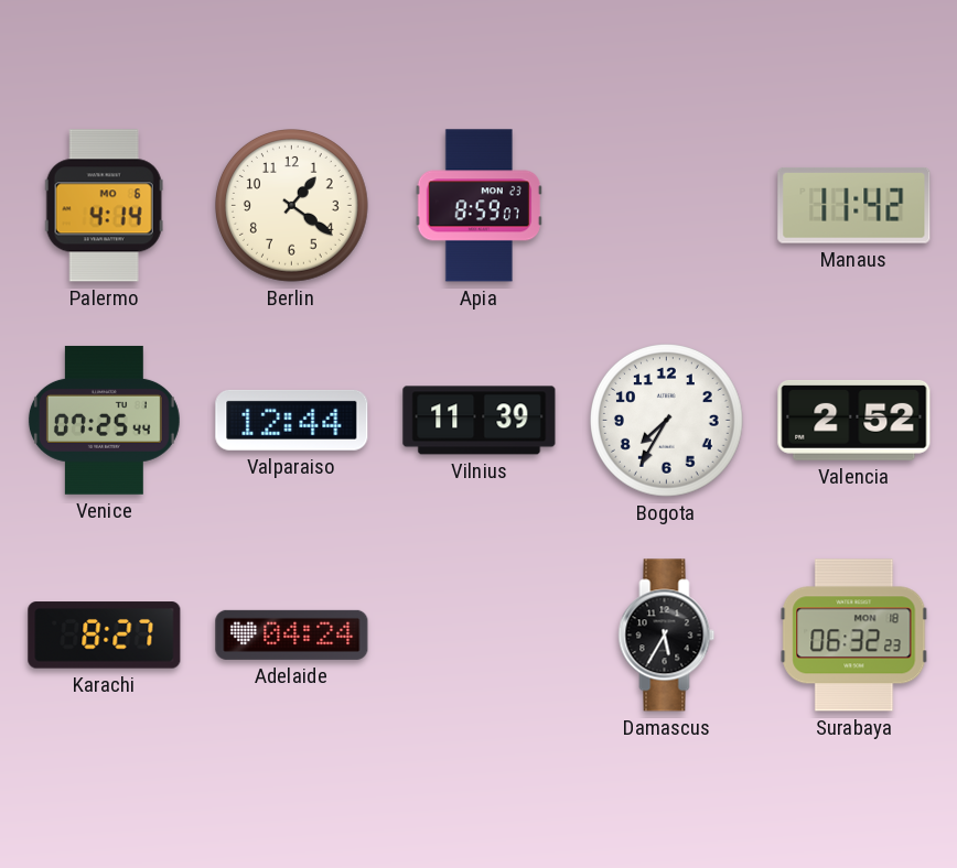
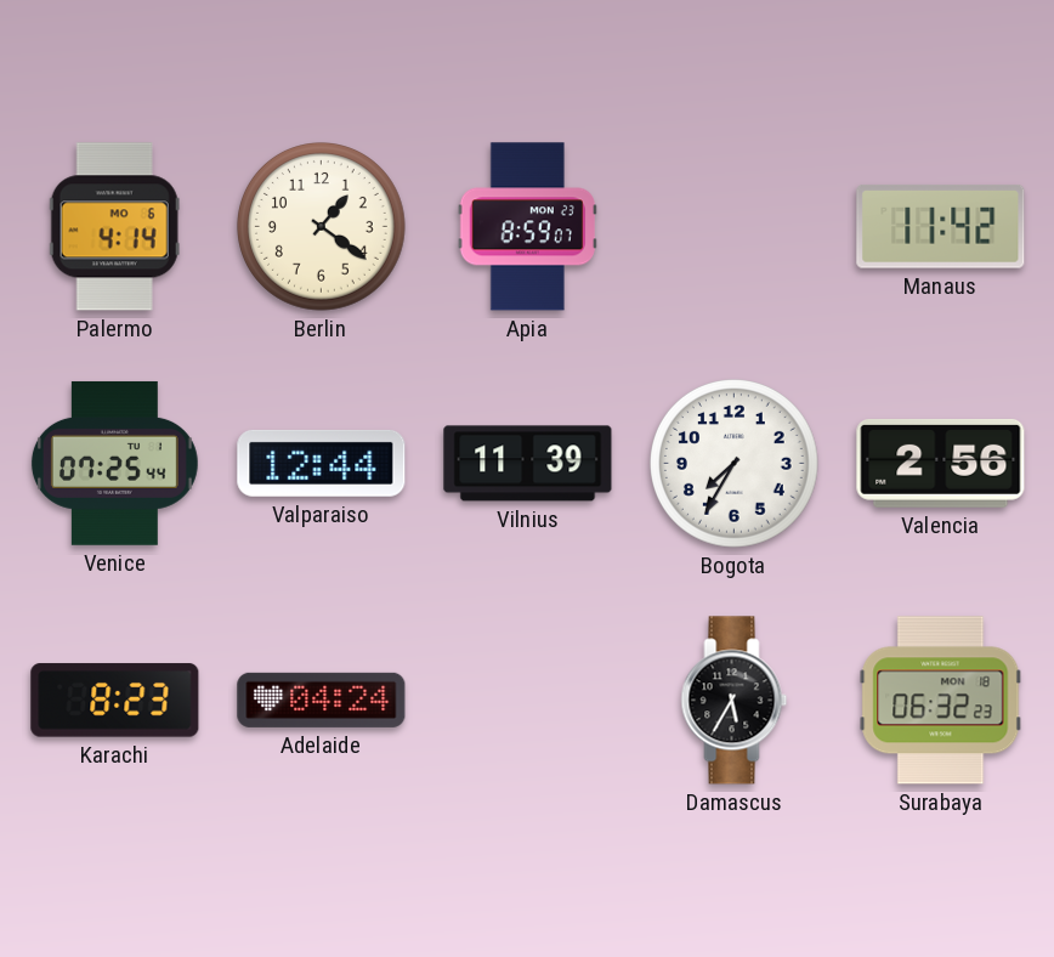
Valencia: 2:52 -> 2:56 (941, 463)
Karachi: 8:27 -> 8:23 (115, 701)
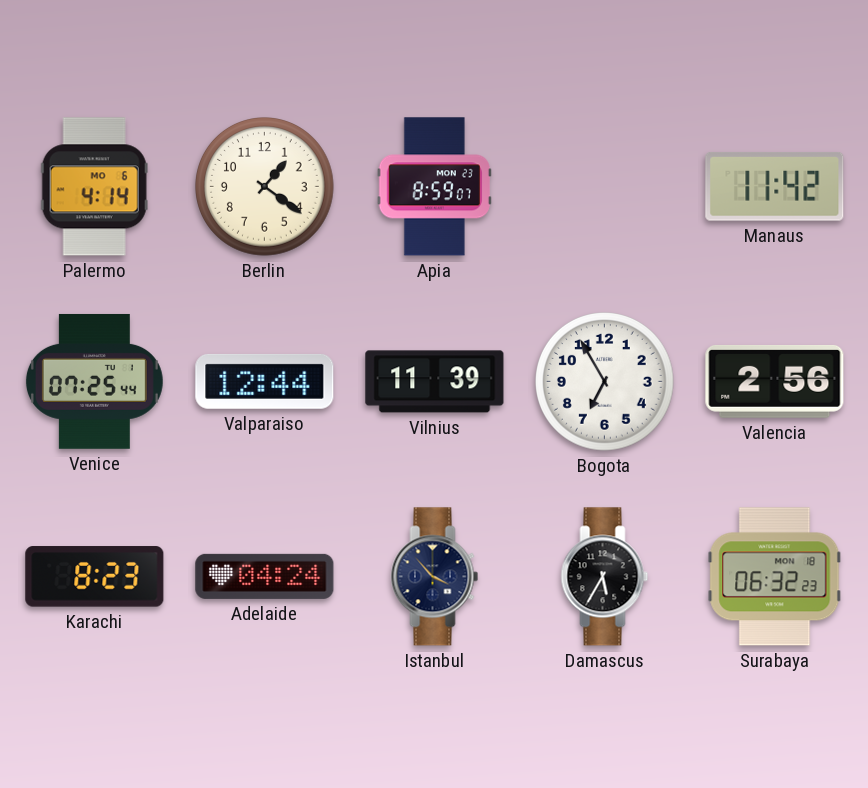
Bogota: 7:35 -> 6:55 (605, 382)
Istanbul: none -> 3:53 (435, 577)
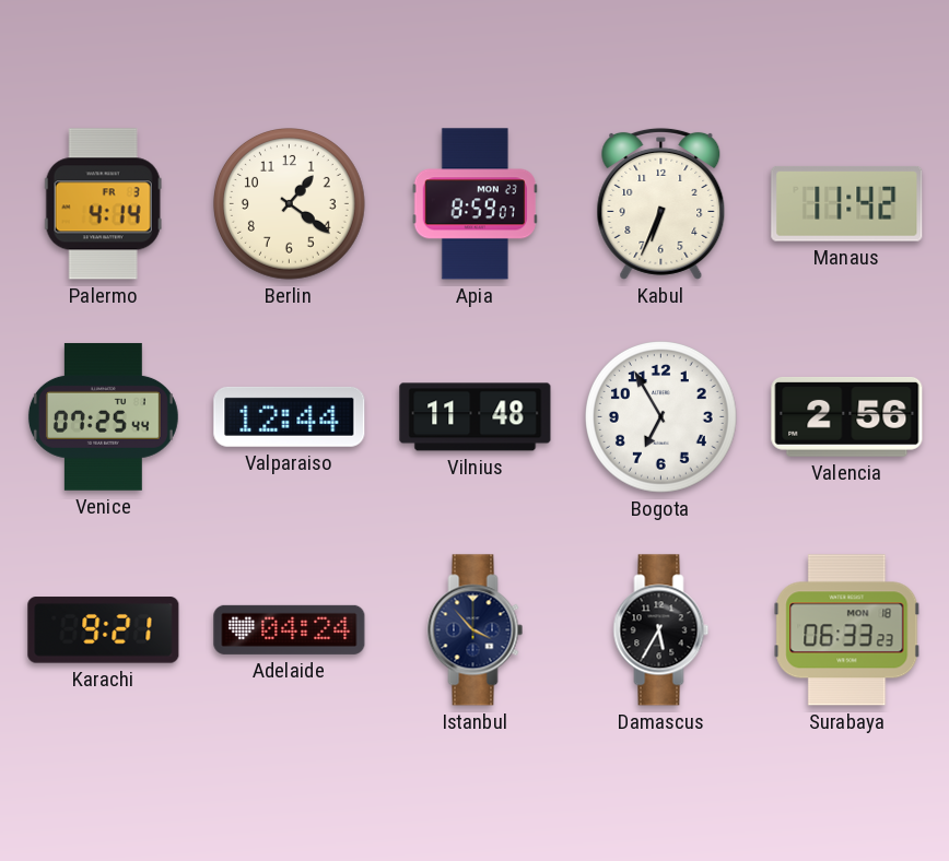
Palermo date: MO 6 -> FR 3 (103, 204)
Kabul: none -> 6:34 (661, 203)
Vilnius: 11:39 -> 11:48 (476, 417)
Karachi: 8:23 -> 9:21 (104, 630)
Surabaya: 06:32 -> 06:33 (847, 630)
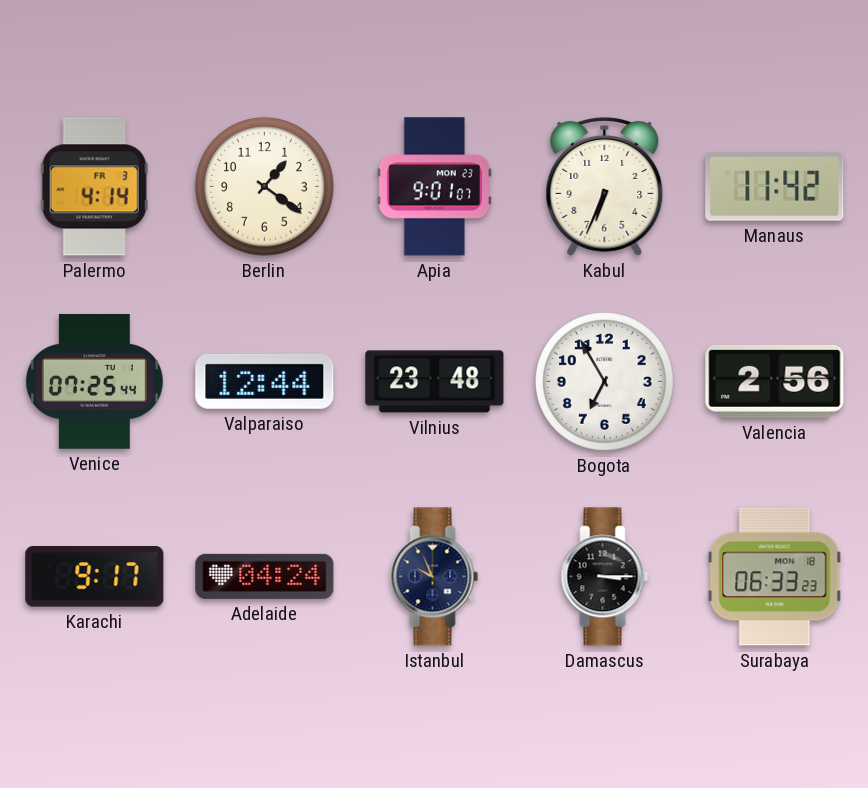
Apia: 8:59 -> 9:01 (434, 187)
Vilnius: 11:48 -> 23:48 (435, 382)
Karachi: 9:21 -> 9:17 (95, 577)
Istanbul: 3:53 -> 9:56 (435, 577)
Damascus: 5:35 -> 3:15 (605, 577)
